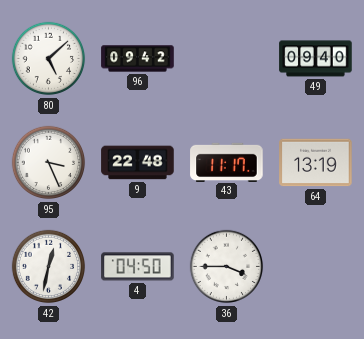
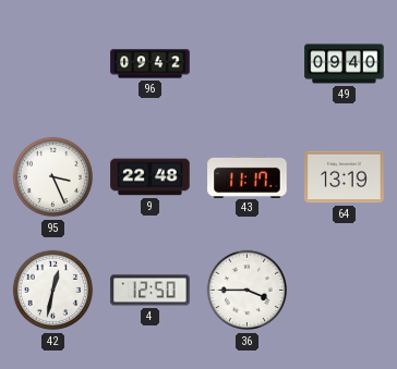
80: 5:08 -> none (49, 59)
4: 04:50 -> 12:50 (151, 291)
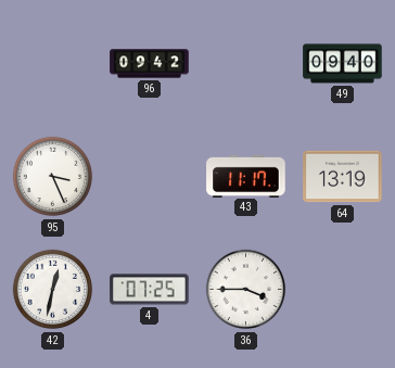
9: 22:48 -> none (151, 177)
4: 12:50 -> 07:25 (150, 290)
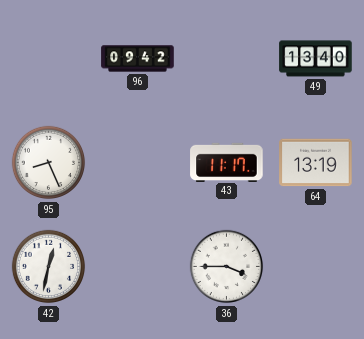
49: 09:40 -> 13:40 (316, 59)
95: 3:26 -> 8:26 (49, 163)
4: 07:25 -> none (150, 290)
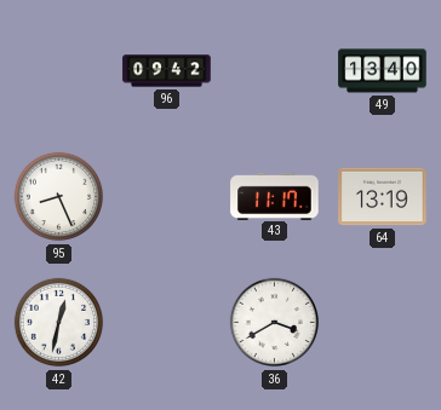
36: 3:45 -> 3:40 (275, 323)
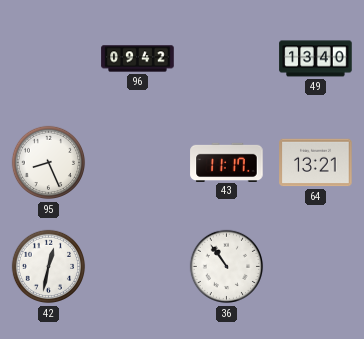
64: 13:19 -> 13:21 (316, 163)
36: 3:40 -> 10:54 (227, 267)
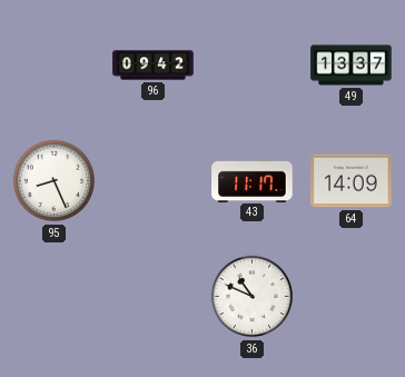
49: 13:40 -> 13:37 (352, 66)
64: 13:21 -> 14:09 (352, 181)
42: 12:32 -> none (49, 267)
36: 10:54 -> 10:49 (253, 297)
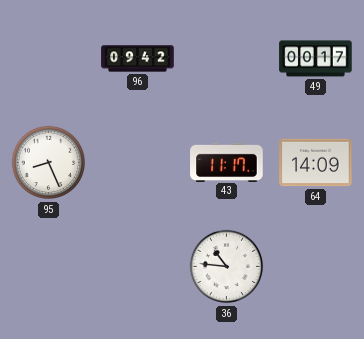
49: 13:37 -> 00:17 (316, 59)
36: 10:49 -> 10:46 (227, 267)
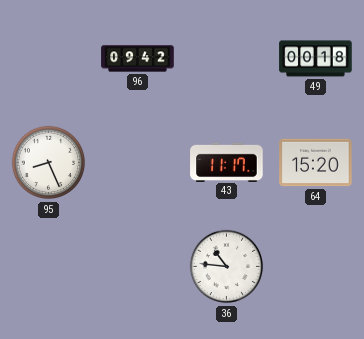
49: 00:17 -> 00:18 (316, 59)
64: 14:09 -> 15:20 (316, 163)
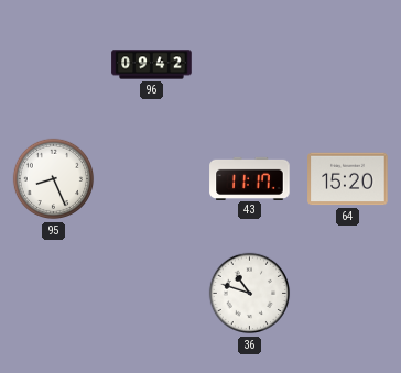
49: 00:18 -> none (316, 59)
36: 10:46 -> 10:48 (250, 294)
